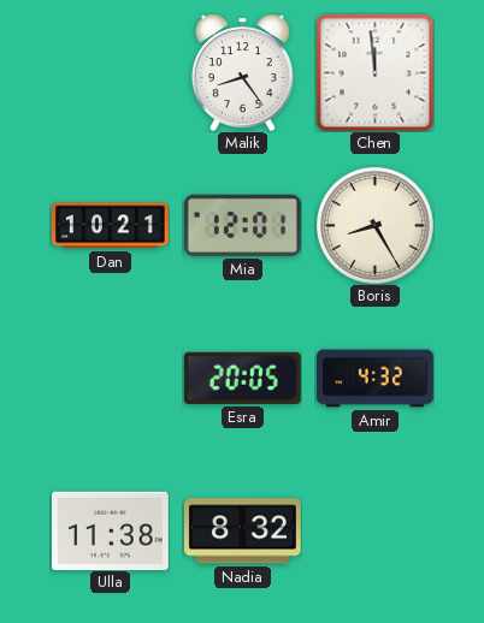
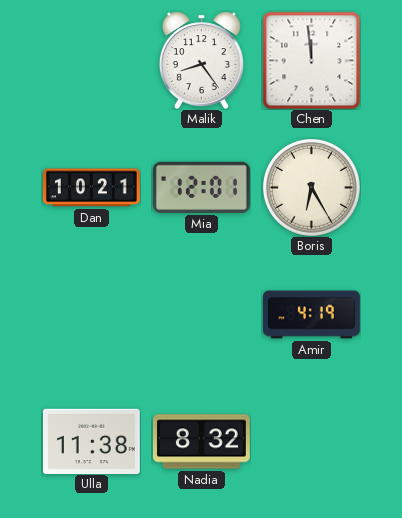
Boris: 8:25 -> 6:25 (311, 187)
Esra: 20:05 -> none (242, 378)
Amir: 4:32 -> 4:19 (312, 315)
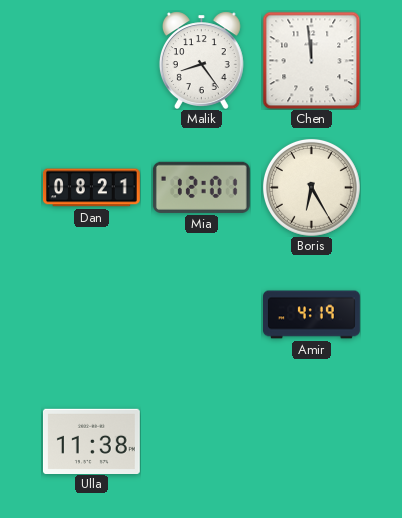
Dan: 10:21 -> 08:21 (91, 188)
Nadia: 8:32 -> none (201, 442)
